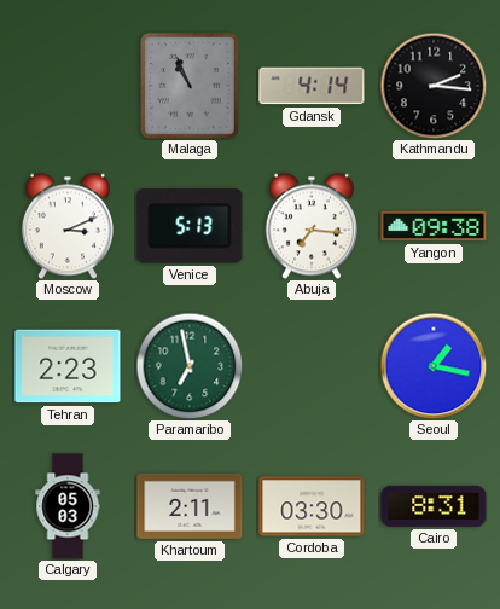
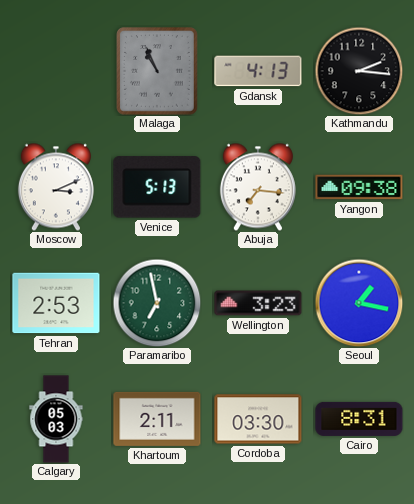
Gdansk: 4:14 -> 4:13 (258, 71)
Tehran: 2:23 -> 2:53 (56, 303)
Wellington: none -> 3:23 (258, 303)
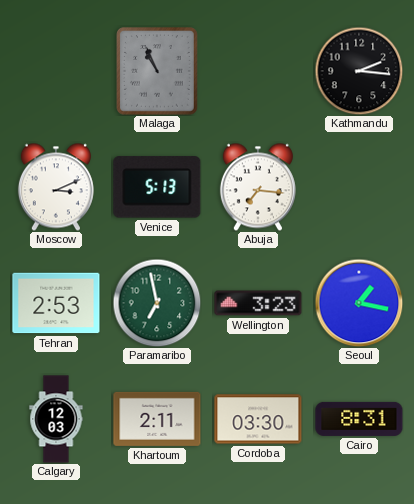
Gdansk: 4:13 -> none (258, 71)
Yangon: 09:38 -> none (359, 187)
Calgary: 05:03 -> 12:03 (56, 419)
